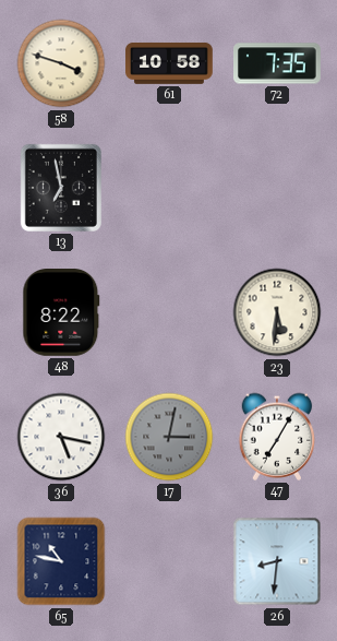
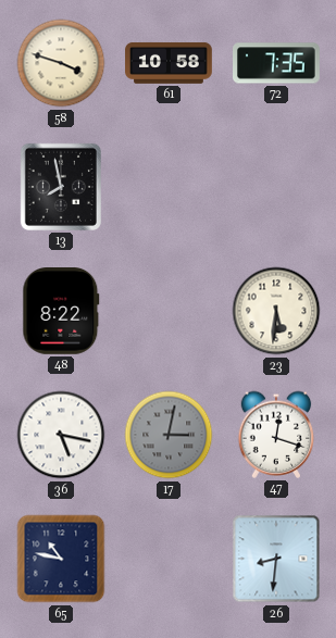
13: 6:58 -> 7:58 (61, 187)
47: 7:05 -> 12:18 (276, 435)
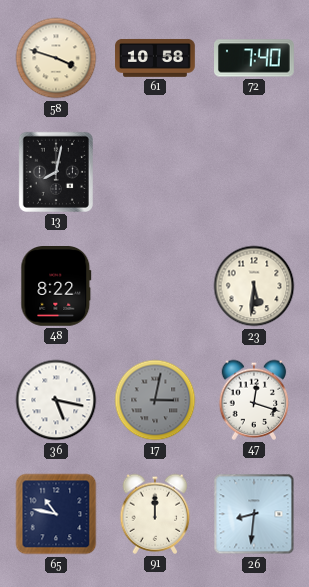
72: 7:35 -> 7:40 (255, 58)
13: 7:58 -> 8:02 (56, 172)
91: none -> 12:00 (155, 514)
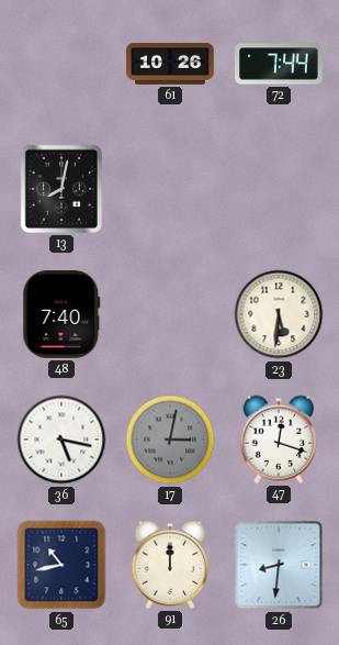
58: 3:48 -> none (56, 58)
61: 10:58 -> 10:26 (170, 64)
72: 7:40 -> 7:44 (280, 64)
48: 8:22 -> 7:40 (61, 315)
65: 10:47 -> 10:43 (61, 565)
